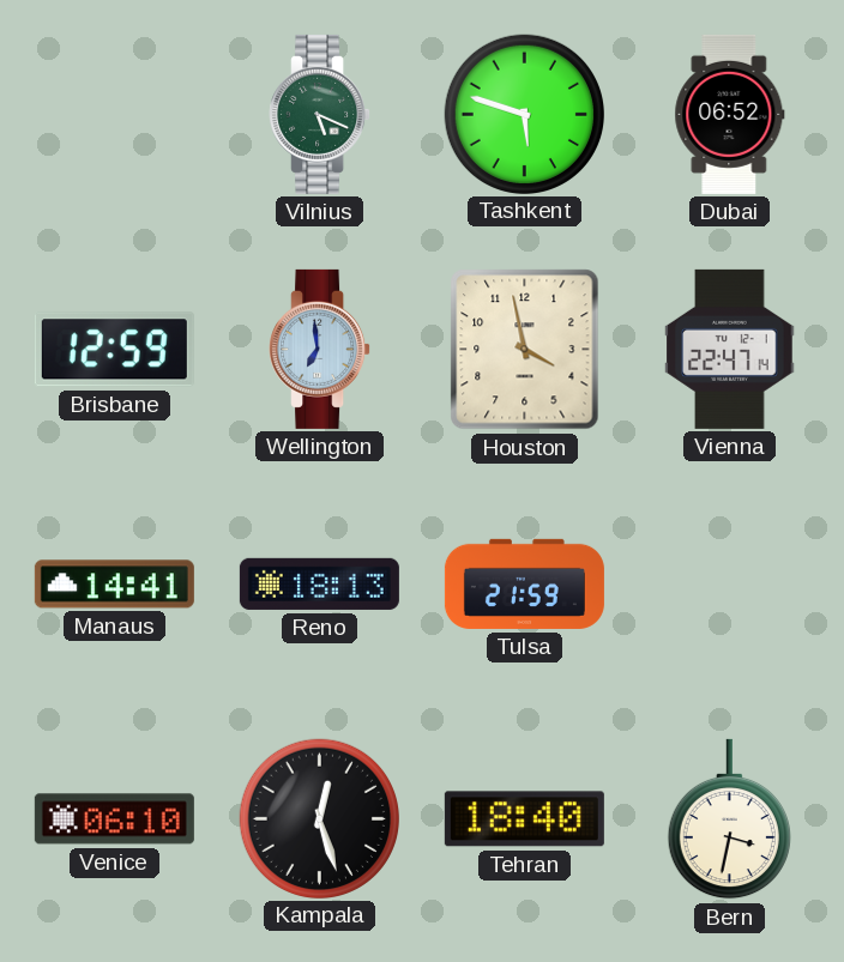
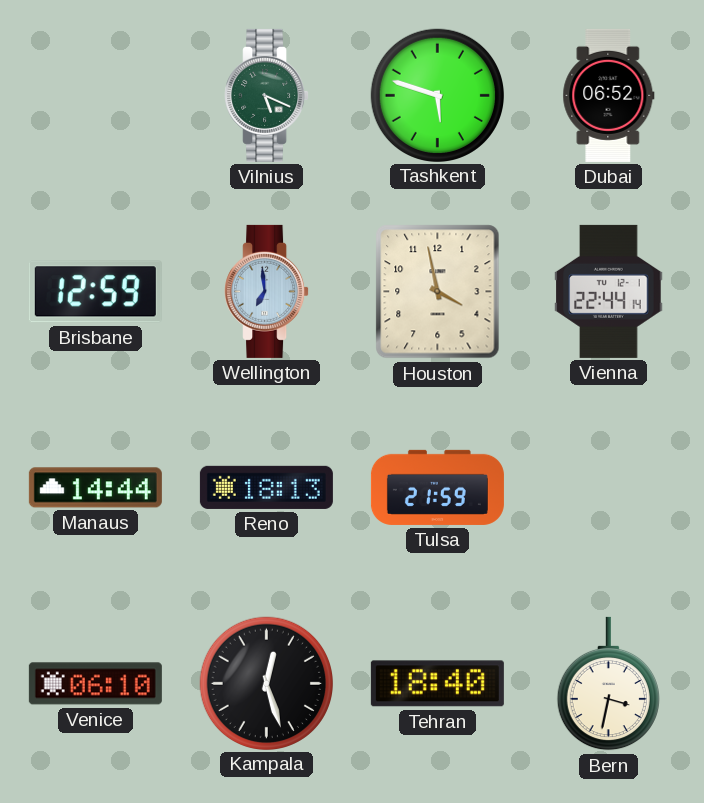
Vienna: 22:47 -> 22:44 (609, 291)
Manaus: 14:41 -> 14:44 (95, 488)
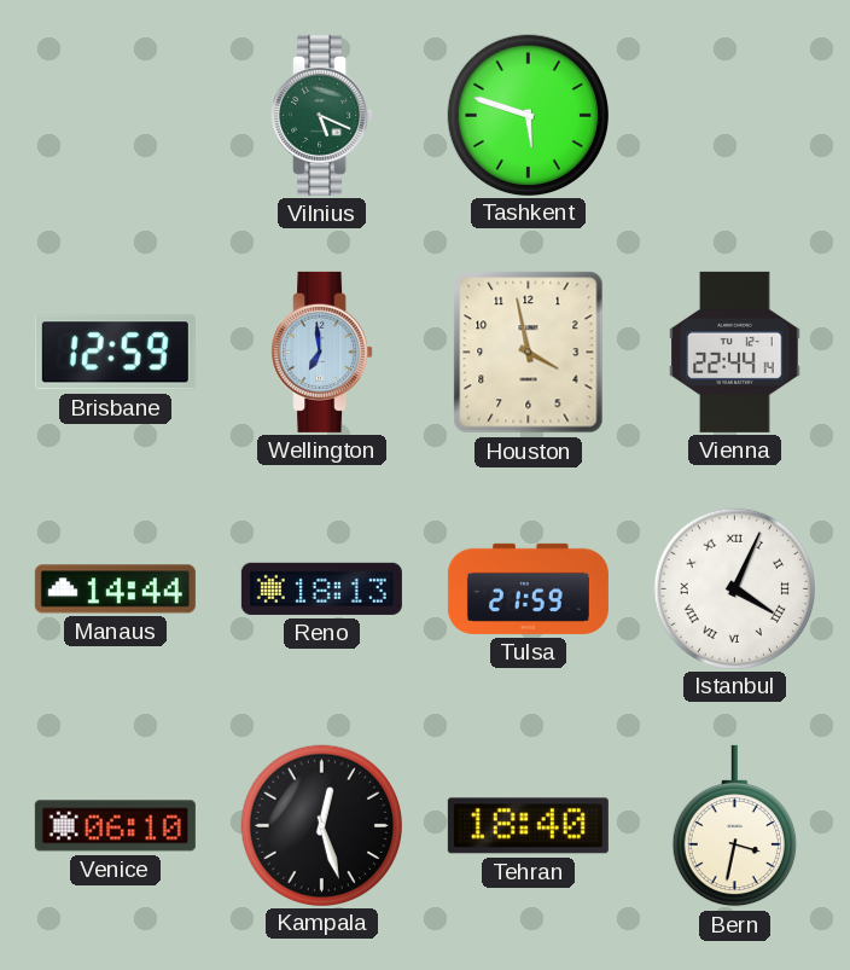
Dubai: 06:52 -> none (609, 95)
Istanbul: none -> 4:04 (734, 588)
